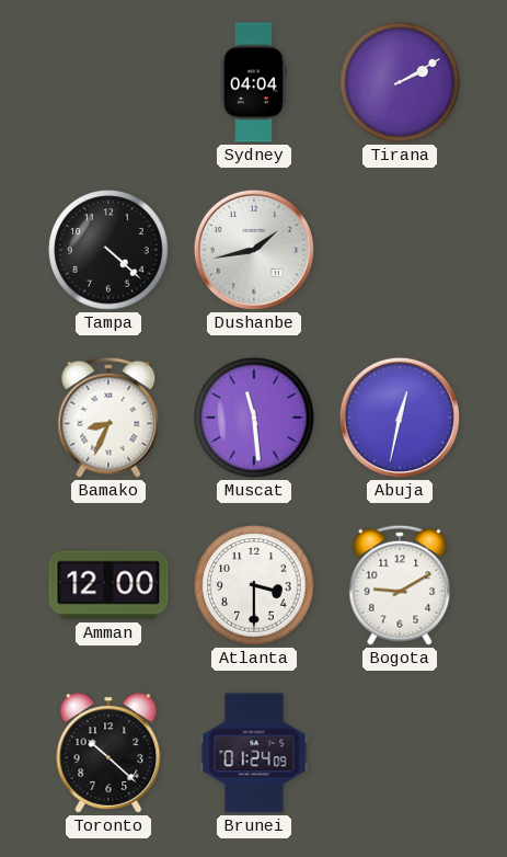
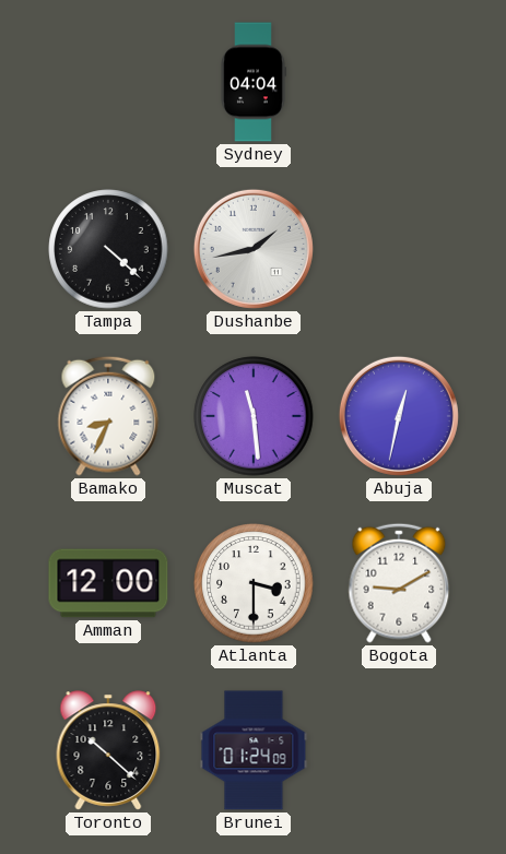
Tirana: 2:10 -> none (400, 82)
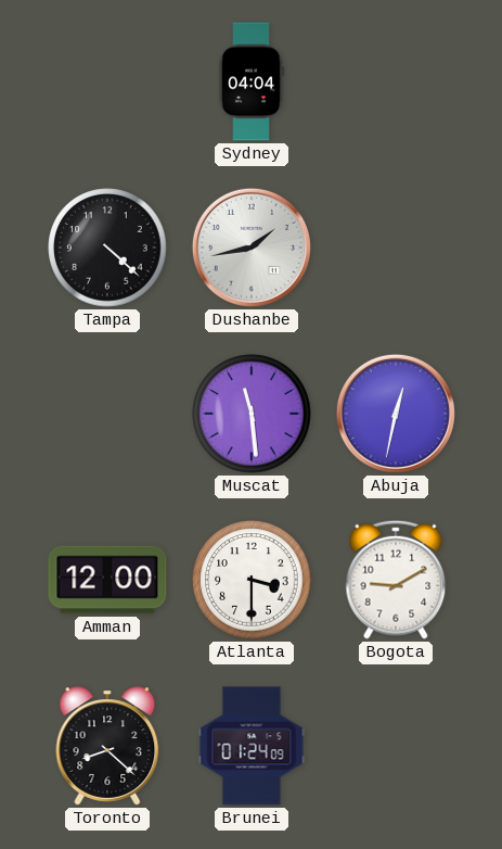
Bamako: 8:34 -> none (108, 416)
Toronto: 10:22 -> 8:22 (107, 746)
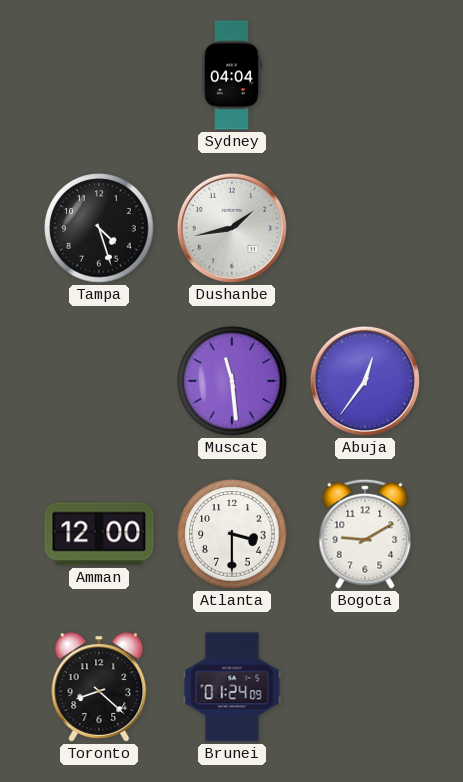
Tampa: 4:22 -> 4:27 (99, 228)
Abuja: 12:32 -> 12:36 (365, 381)
